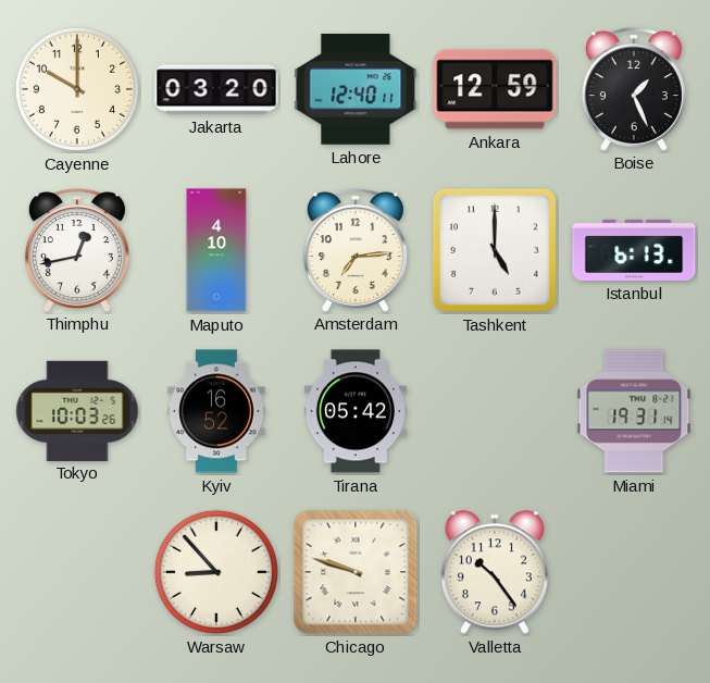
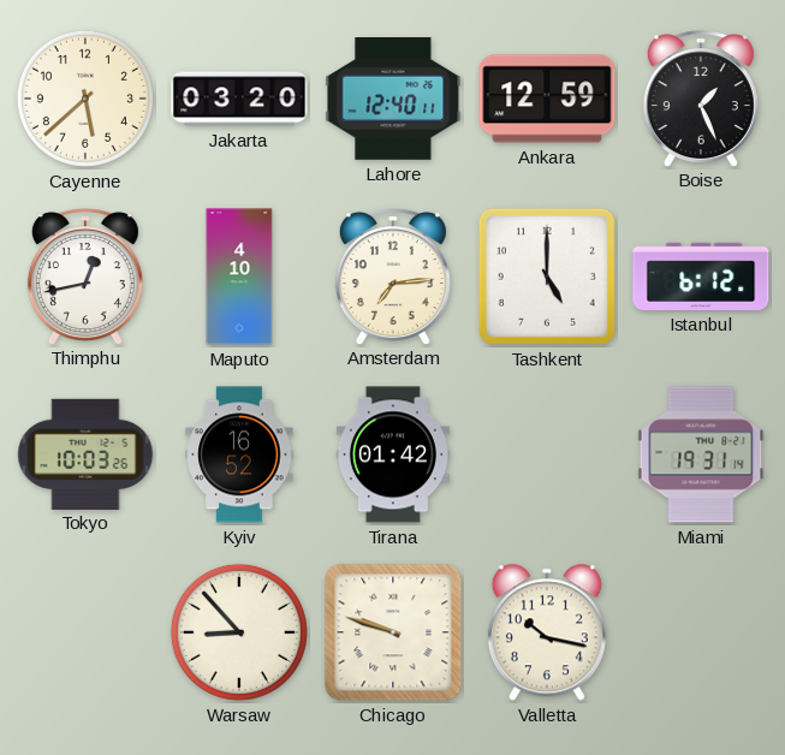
Cayenne: 10:00 -> 5:38 (85, 99)
Istanbul: 6:13 -> 6:12 (701, 277)
Tirana: 05:42 -> 01:42 (393, 454)
Valletta: 10:24 -> 10:17 (547, 632)
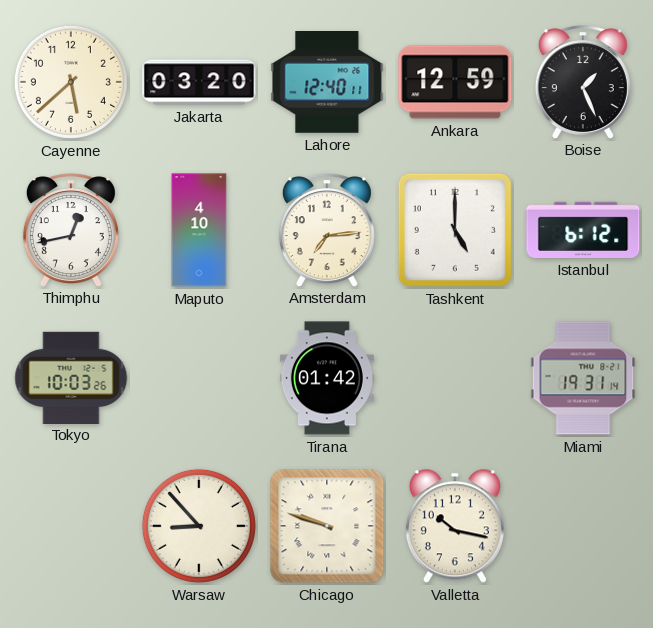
Kyiv: 16:52 -> none (239, 454)
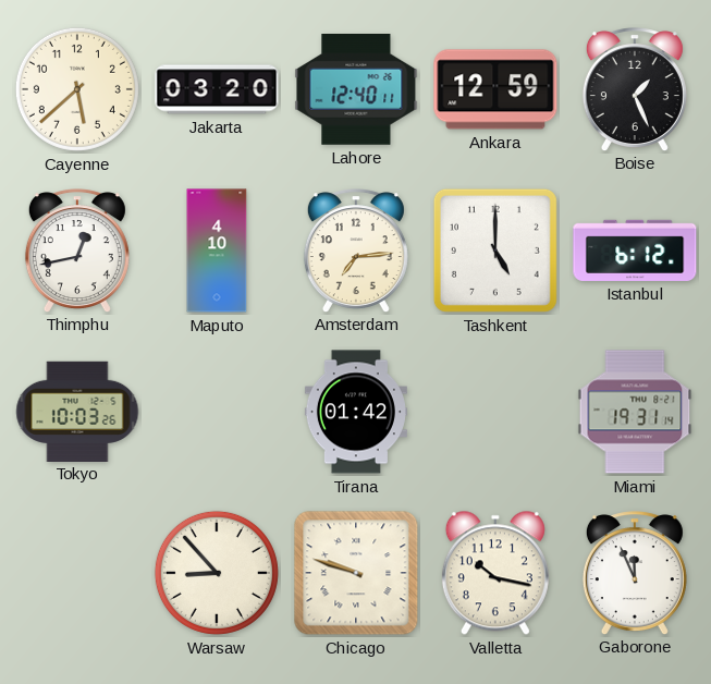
Gaborone: none -> 11:56 (635, 573)
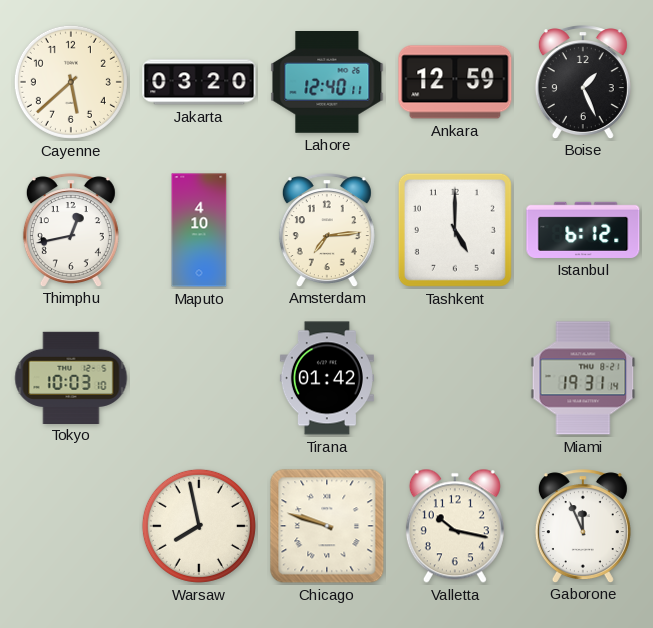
Tokyo: 10:03:26 -> 10:03:10 (71, 377)
Warsaw: 8:53 -> 7:58 (199, 526)
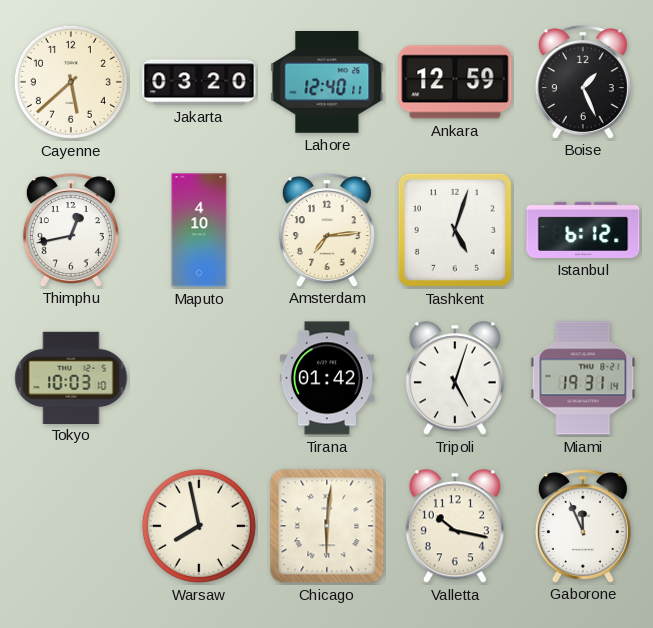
Tashkent: 5:00 -> 5:03 (455, 230)
Tripoli: none -> 5:03 (455, 378)
Chicago: 9:48 -> 6:01 (327, 526)
